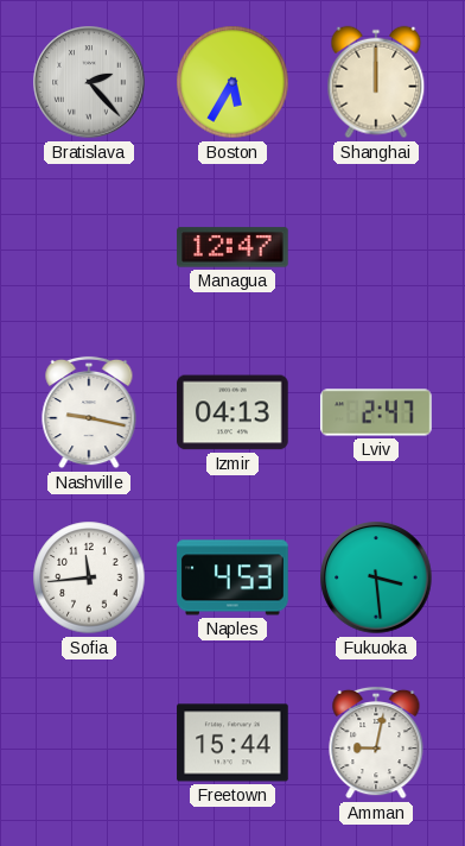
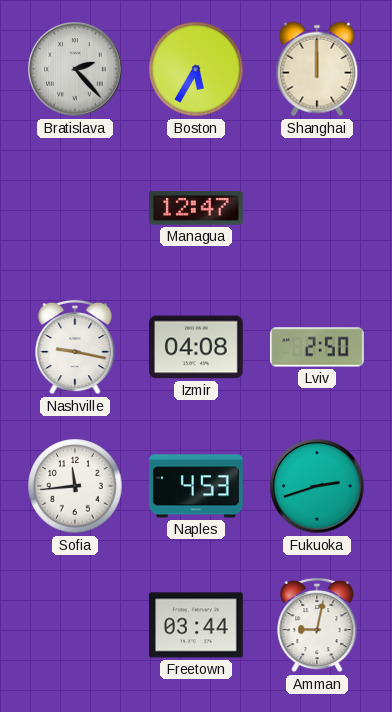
Izmir: 04:13 -> 04:08 (196, 347)
Lviv: 2:47 -> 2:50 (317, 347)
Fukuoka: 3:29 -> 2:42 (317, 486)
Freetown: 15:44 -> 03:44 (196, 625)
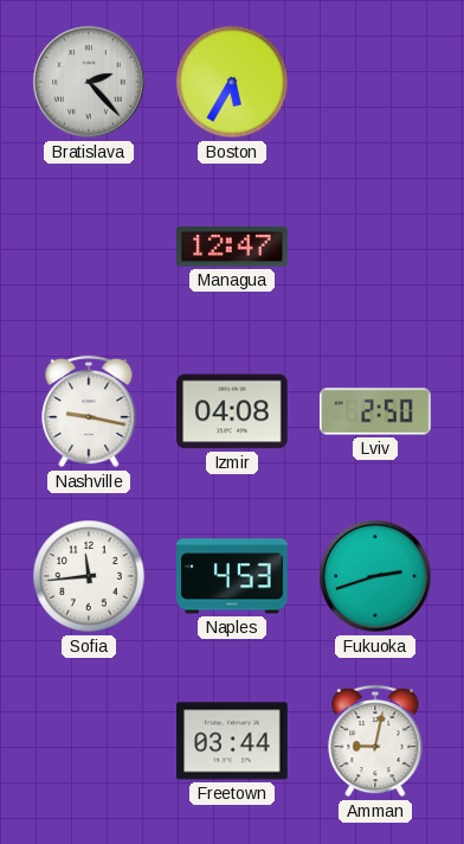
Shanghai: 12:00 -> none (317, 69)
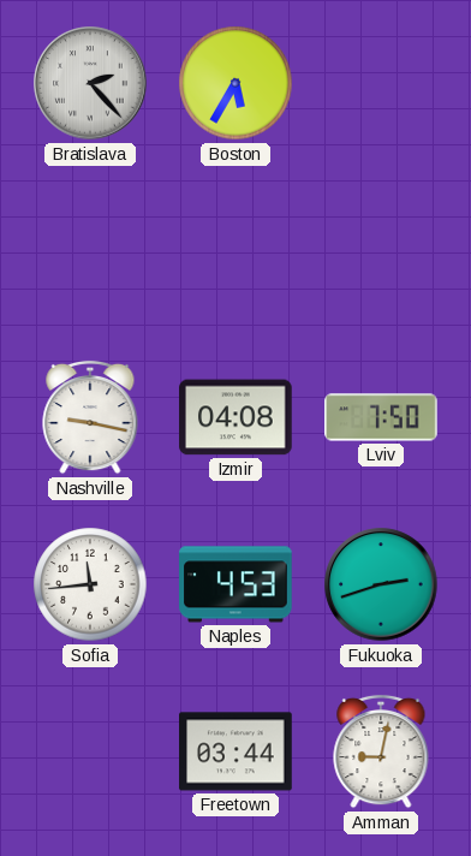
Managua: 12:47 -> none (232, 247)
Lviv: 2:50 -> 7:50 (381, 417)
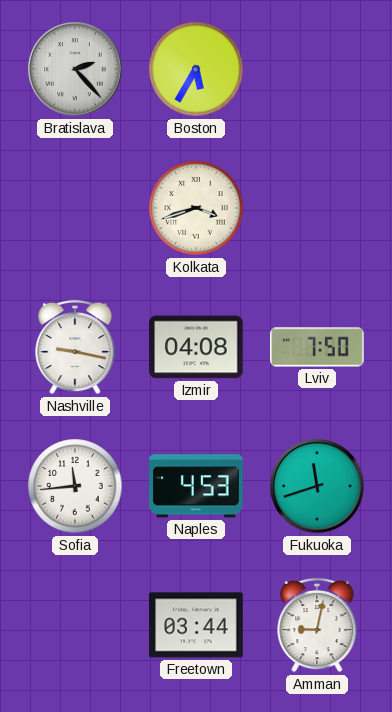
Kolkata: none -> 3:42 (196, 208)
Fukuoka: 2:42 -> 11:42 (317, 486)
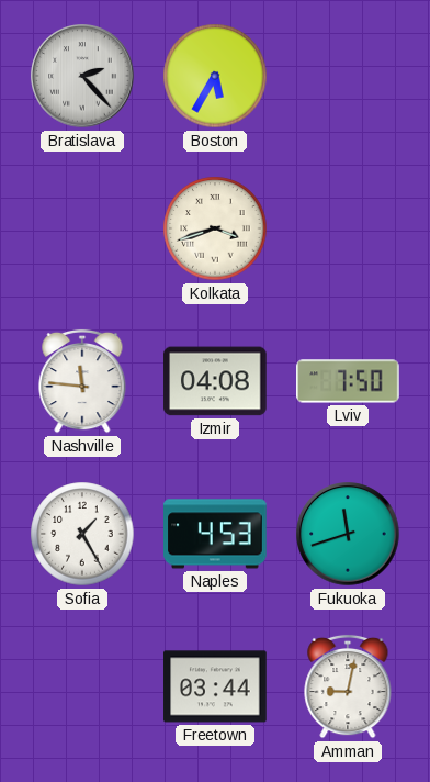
Nashville: 9:17 -> 11:46 (82, 381)
Sofia: 11:44 -> 1:25 (82, 534)
